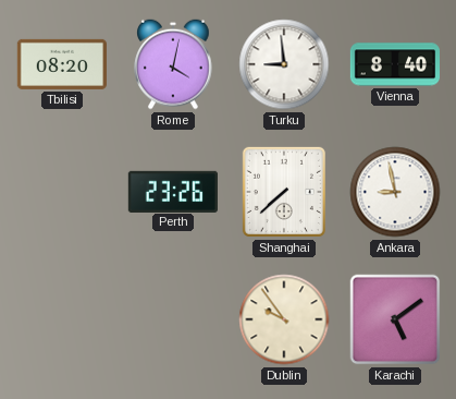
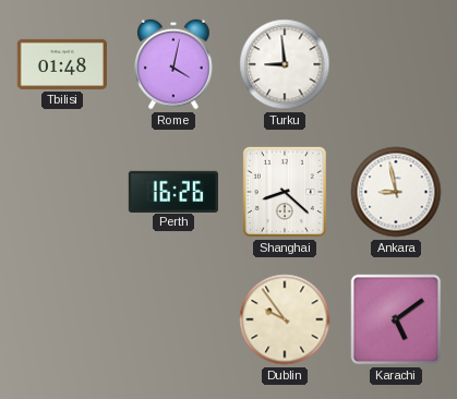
Tbilisi: 08:20 -> 01:48 (61, 64)
Vienna: 8:40 -> none (394, 64)
Perth: 23:26 -> 16:26 (172, 191)
Shanghai: 7:38 -> 8:22 (285, 192)
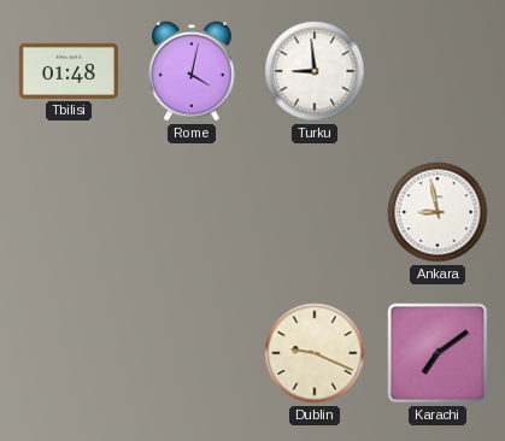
Perth: 16:26 -> none (172, 191)
Shanghai: 8:22 -> none (285, 192)
Dublin: 9:54 -> 9:19 (315, 353)
Karachi: 5:09 -> 7:09 (438, 353)
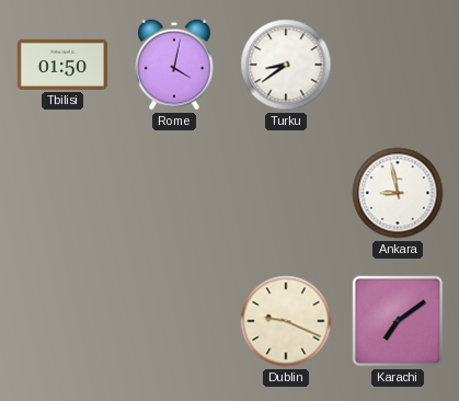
Tbilisi: 01:48 -> 01:50 (61, 65)
Turku: 8:59 -> 8:39 (286, 65)
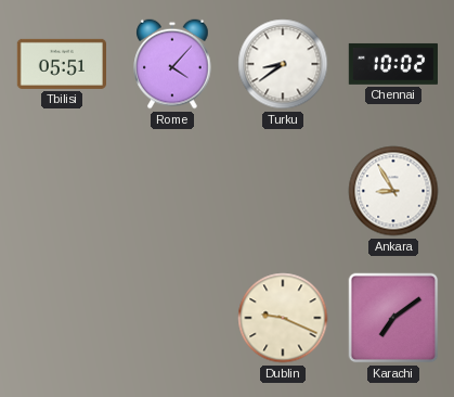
Tbilisi: 01:50 -> 05:51 (61, 64)
Rome: 4:02 -> 4:07 (172, 64)
Chennai: none -> 10:02 (393, 64)
Ankara: 8:58 -> 8:55 (393, 191)
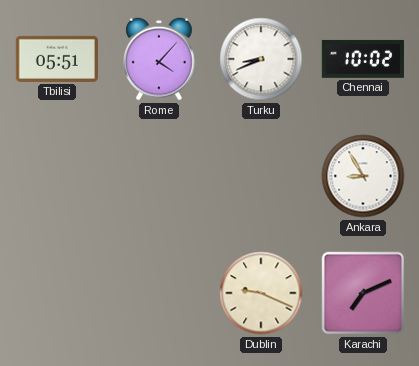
Turku: 8:39 -> 8:41 (261, 59)
Karachi: 7:09 -> 7:11 (363, 293)
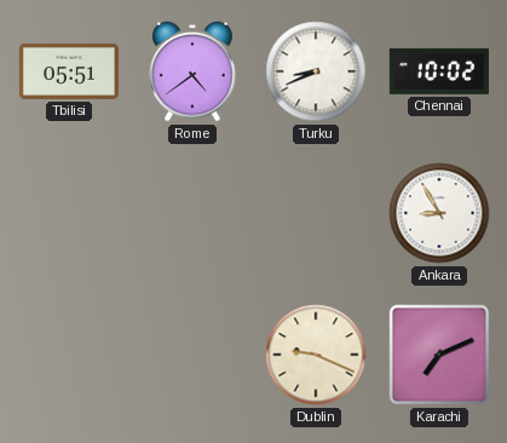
Rome: 4:07 -> 4:39 (192, 71)
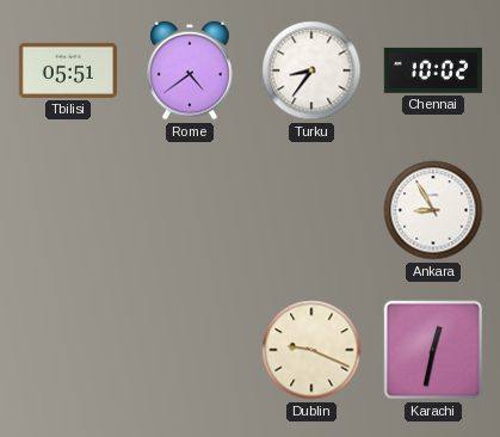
Turku: 8:41 -> 8:36 (311, 70)
Karachi: 7:11 -> 12:32 (433, 350)
